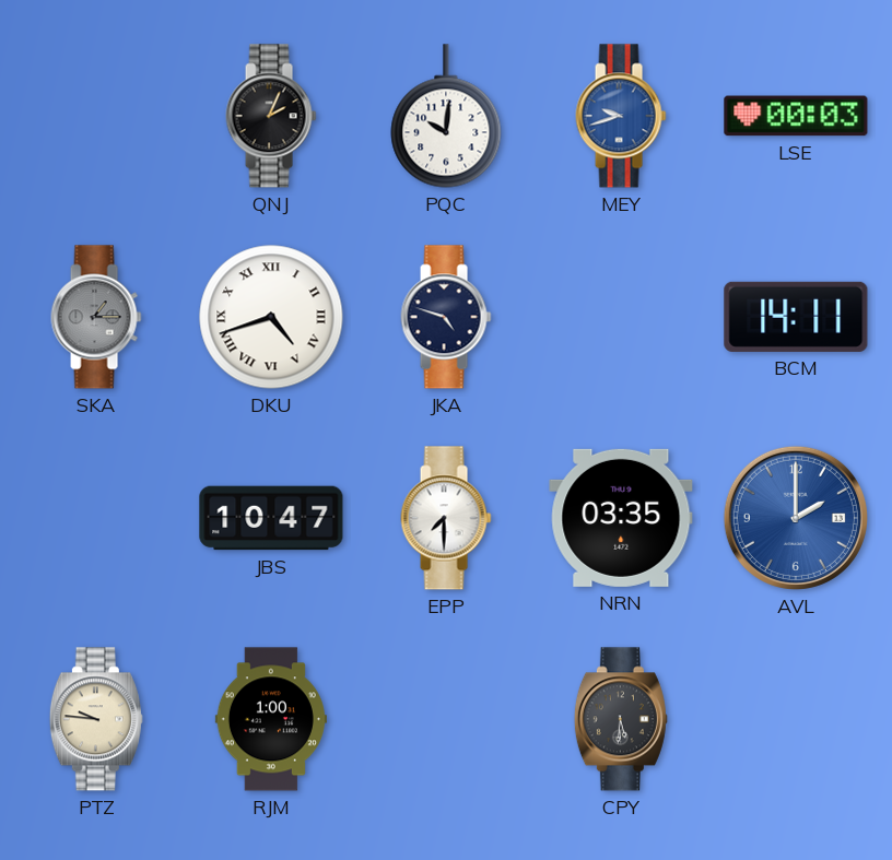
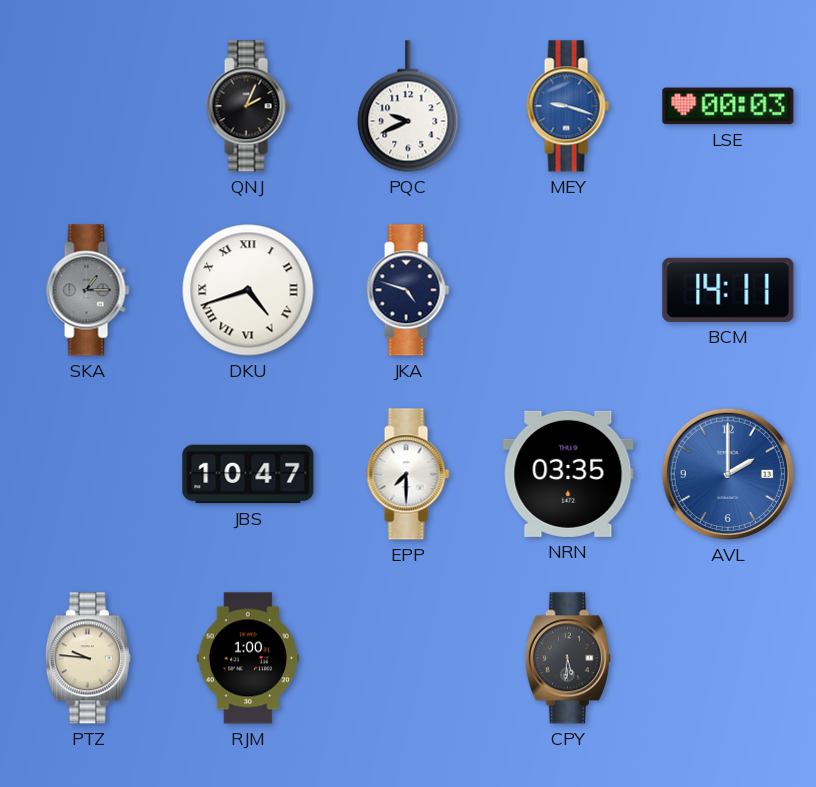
PQC: 10:01 -> 9:41 (408, 106)
MEY: 9:42 -> 9:18 (568, 106)
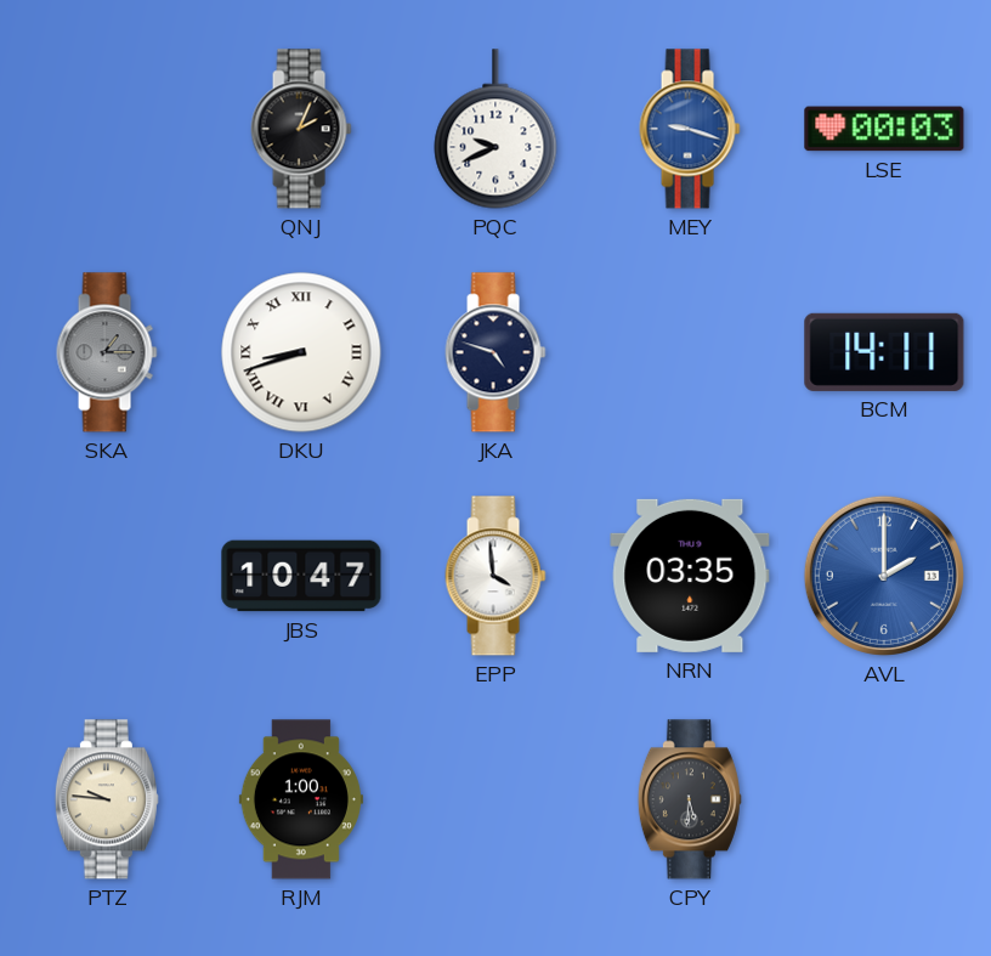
DKU: 4:42 -> 8:42 (301, 352)
EPP: 7:30 -> 3:59 (495, 576)
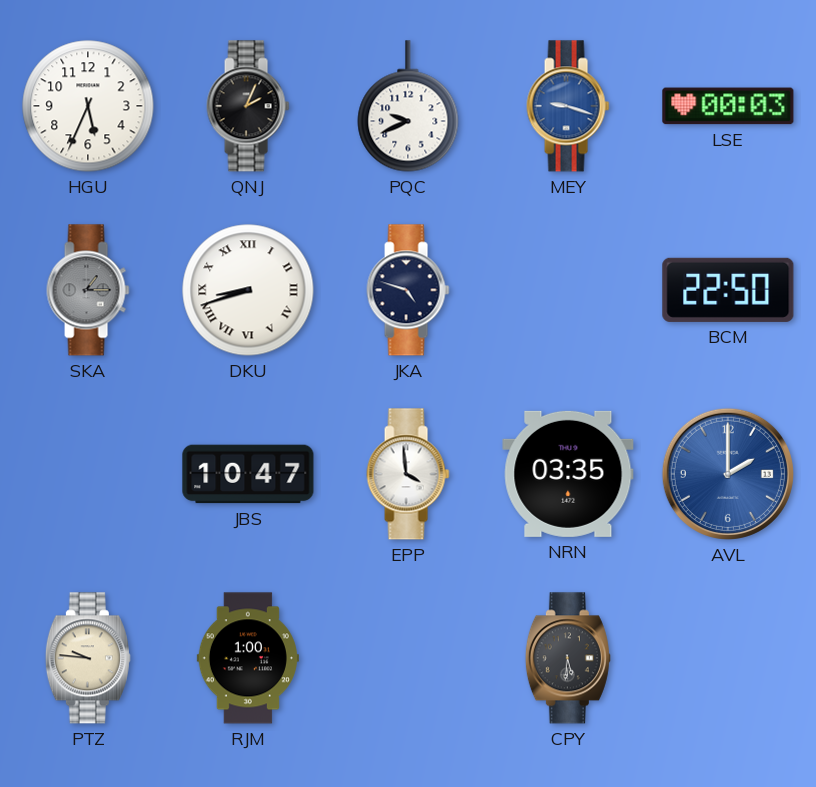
HGU: none -> 5:34 (88, 106)
BCM: 14:11 -> 22:50 (728, 290)
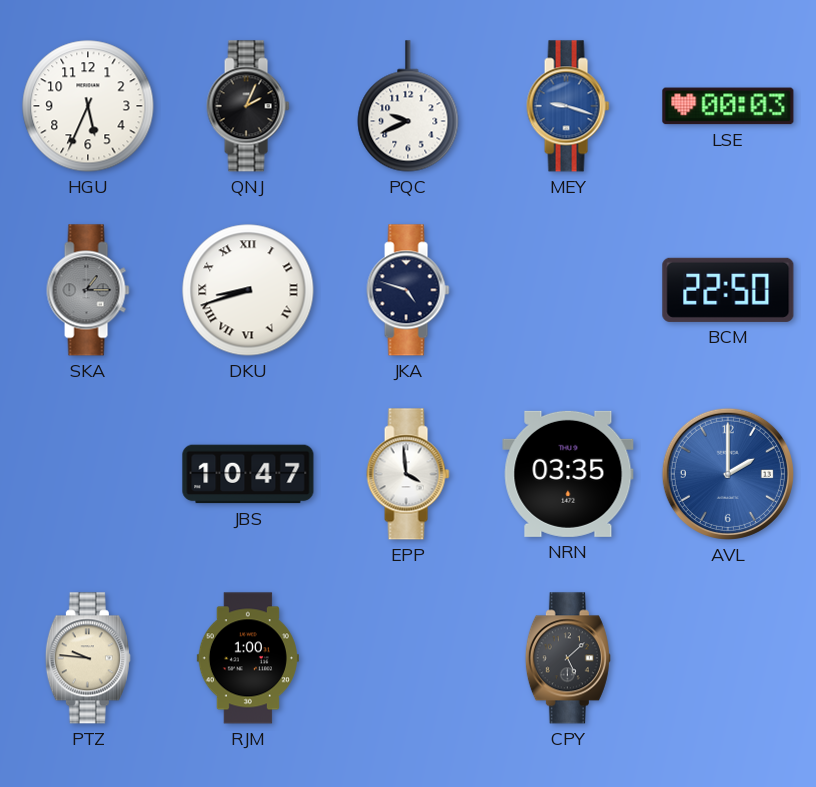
CPY: 5:31 -> 5:08 (568, 658)
